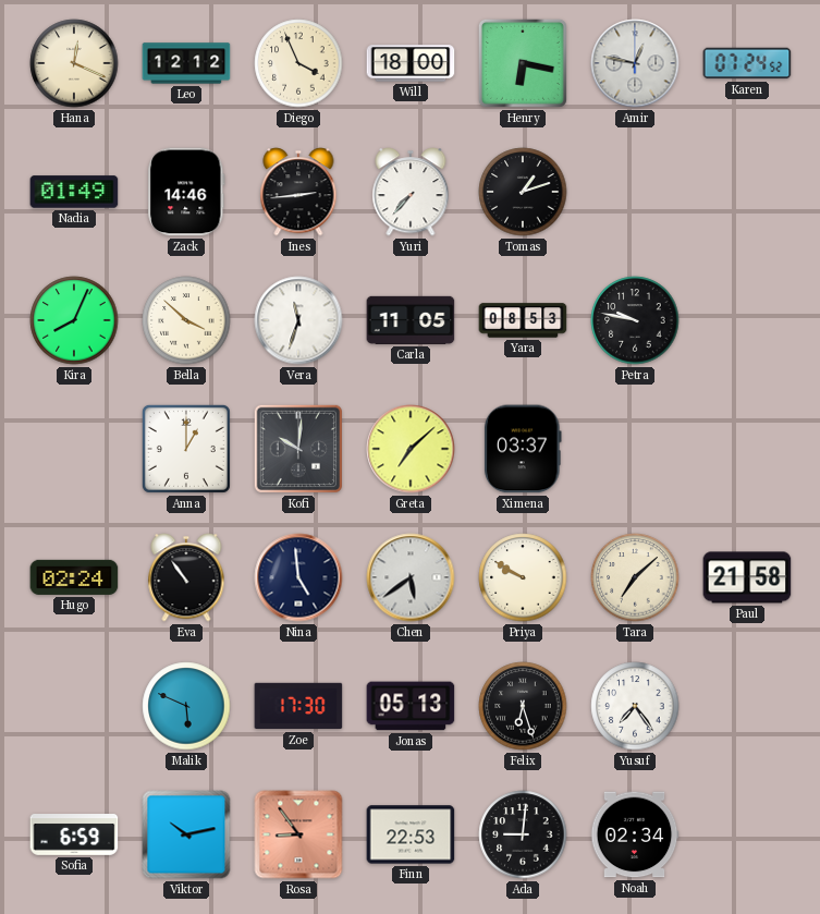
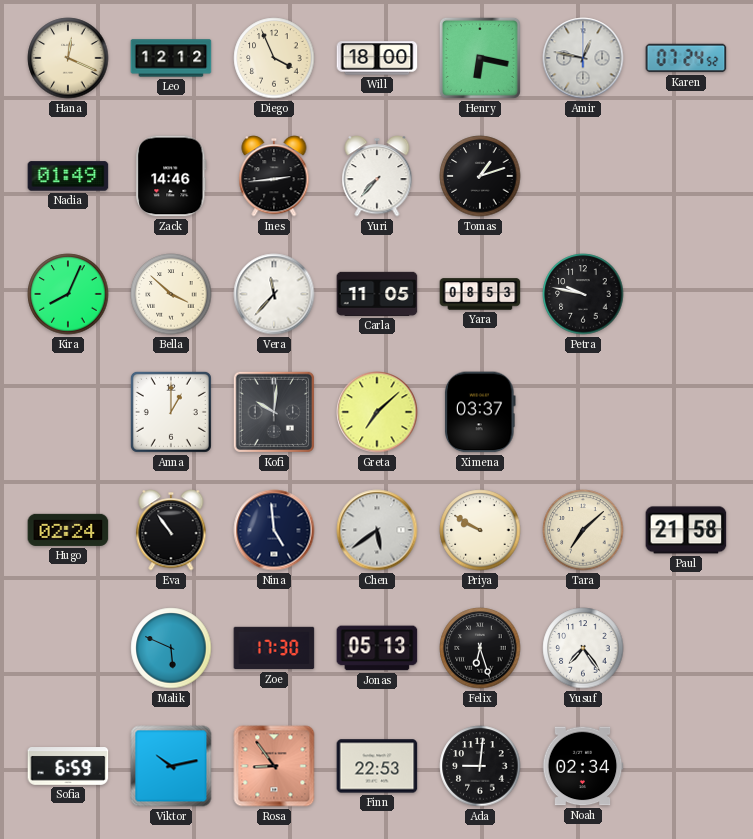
Vera: 11:33 -> 11:37 (274, 294)
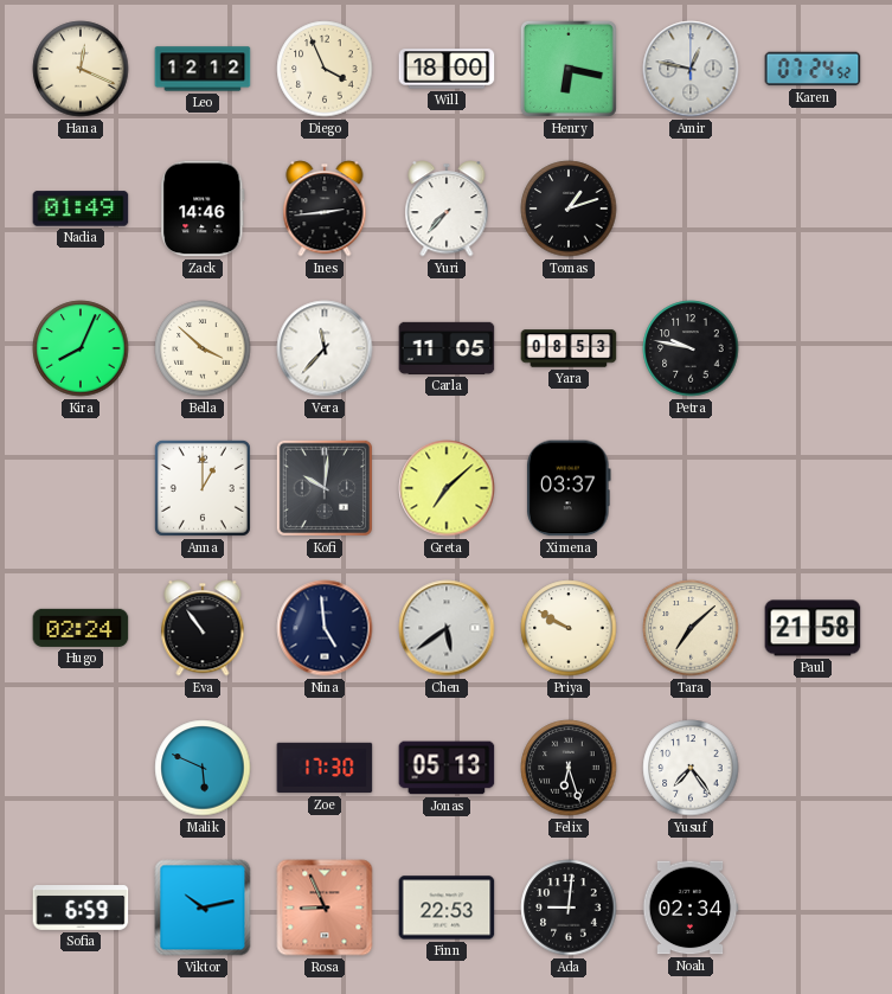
Rosa: 8:54 -> 8:56 (325, 908)
